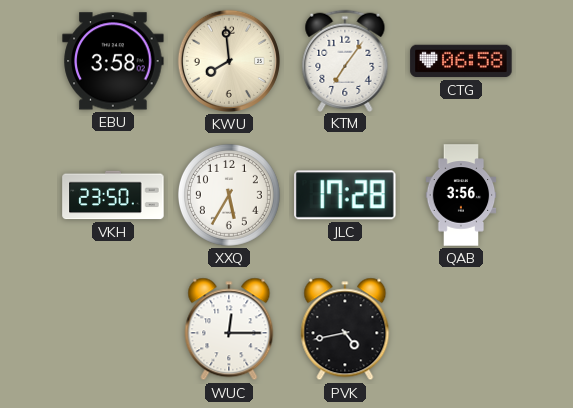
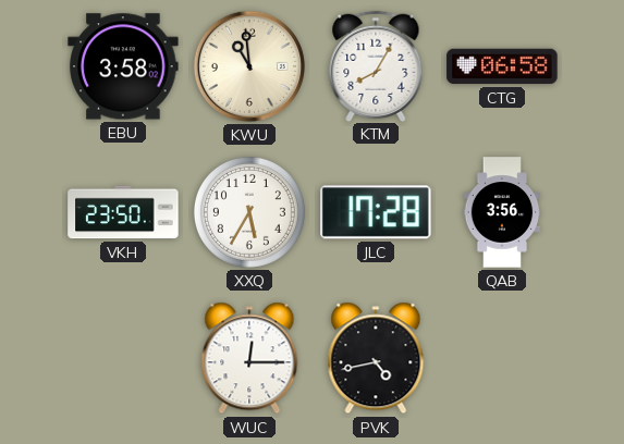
KWU: 7:59 -> 10:59 (249, 66)
KTM: 7:06 -> 8:05 (376, 65)
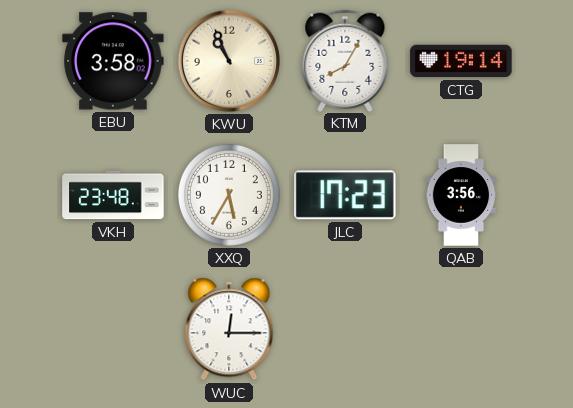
KWU: 10:59 -> 10:56 (229, 61)
CTG: 06:58 -> 19:14 (461, 61)
VKH: 23:50 -> 23:48 (113, 195)
JLC: 17:28 -> 17:23 (346, 195)
PVK: 4:43 -> none (376, 358)
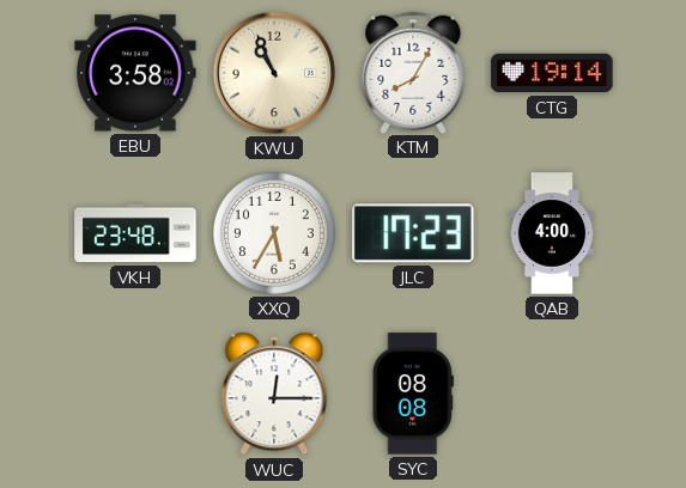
QAB: 3:56 -> 4:00 (552, 233)
SYC: none -> 08:08 (413, 394)
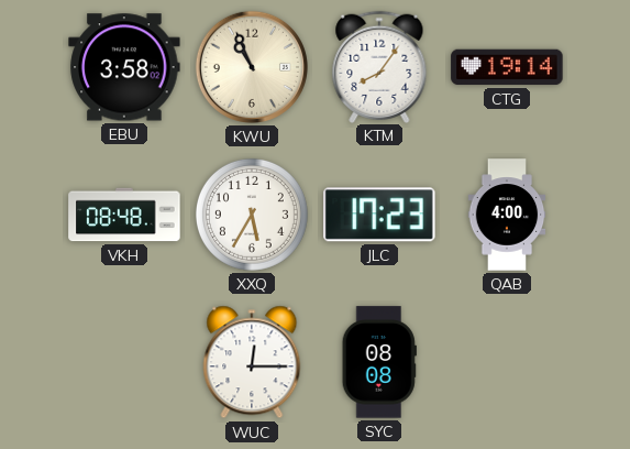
KTM: 8:05 -> 8:06 (379, 66)
VKH: 23:48 -> 08:48 (124, 215)
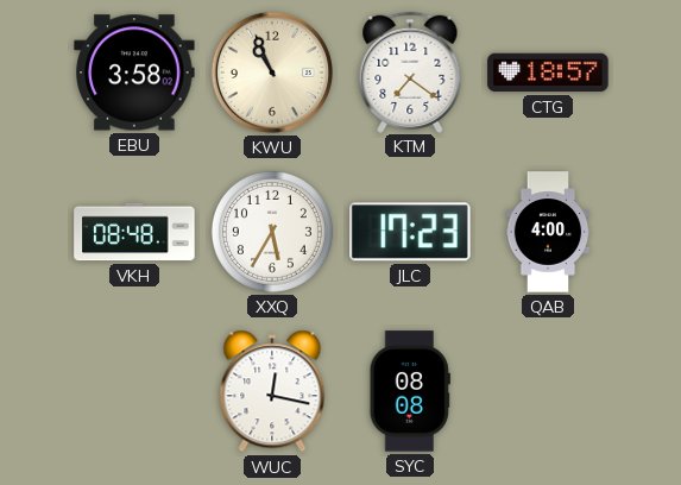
KTM: 8:06 -> 7:21 (410, 71)
CTG: 19:14 -> 18:57 (548, 73)
WUC: 12:15 -> 12:17 (272, 391)
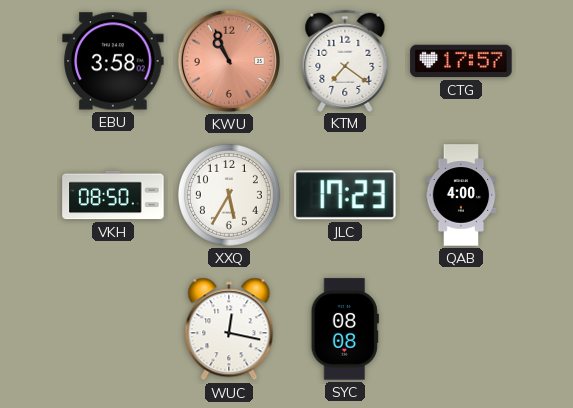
KWU dial: cream -> salmon (229, 61)
CTG: 18:57 -> 17:57 (461, 61)
VKH: 08:48 -> 08:50 (113, 195)
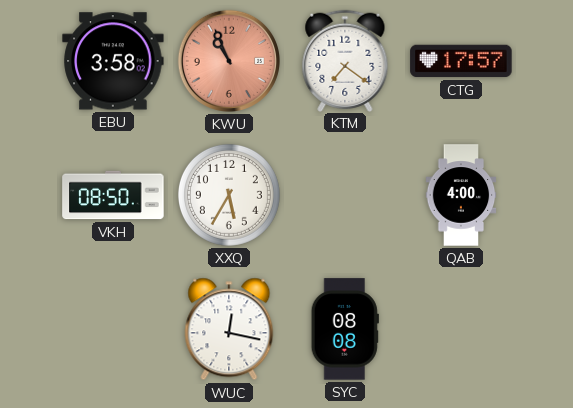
JLC: 17:23 -> none (346, 195)
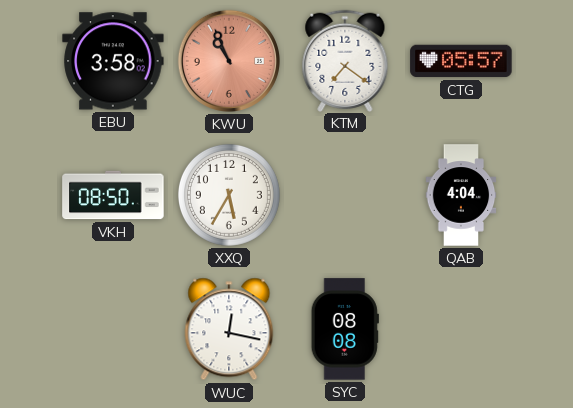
CTG: 17:57 -> 05:57 (461, 61)
QAB: 4:00 -> 4:04 (461, 195)
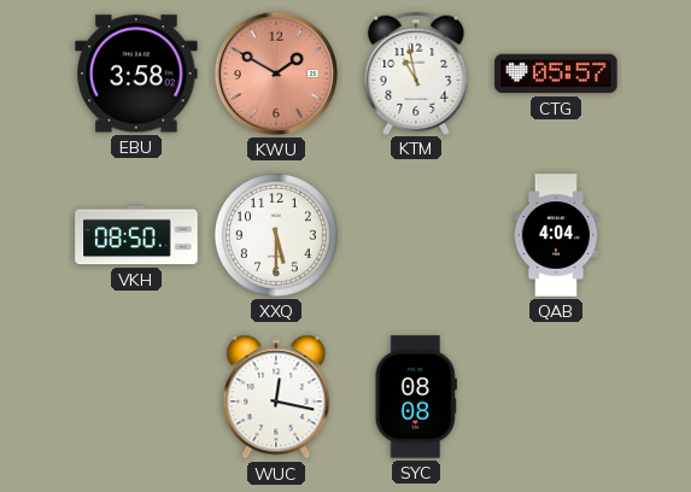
KWU: 10:56 -> 1:50 (276, 74)
KTM: 7:21 -> 10:58 (416, 72)
XXQ: 5:35 -> 5:30 (276, 235)
